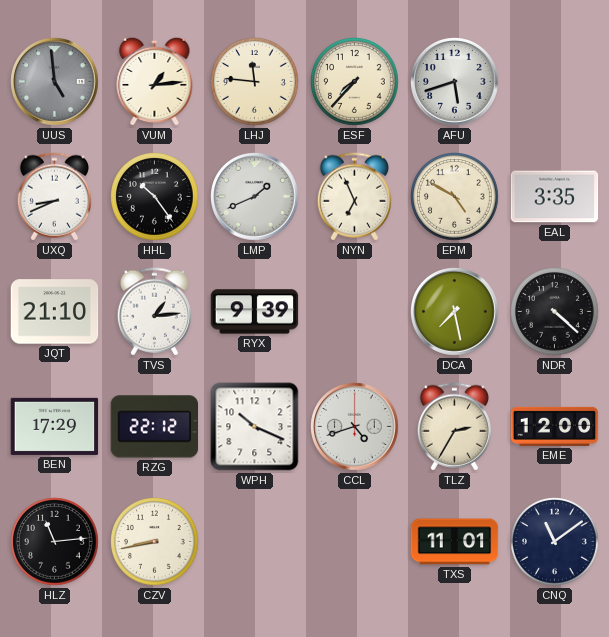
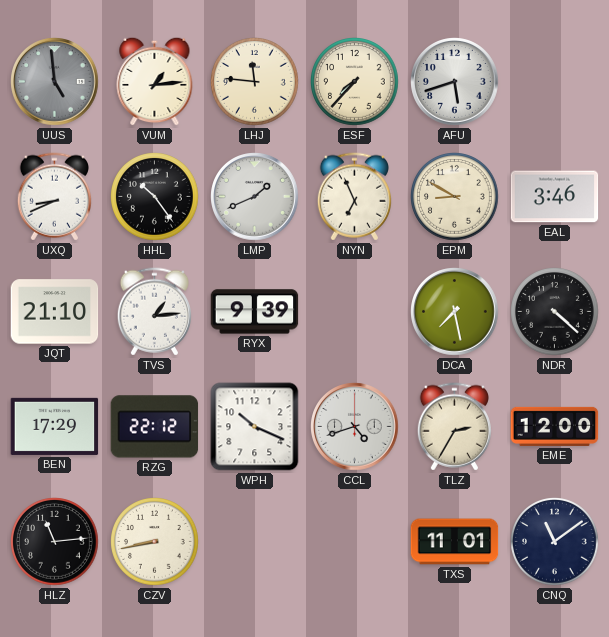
EPM: 4:50 -> 8:50 (455, 197)
EAL: 3:35 -> 3:46 (555, 197)
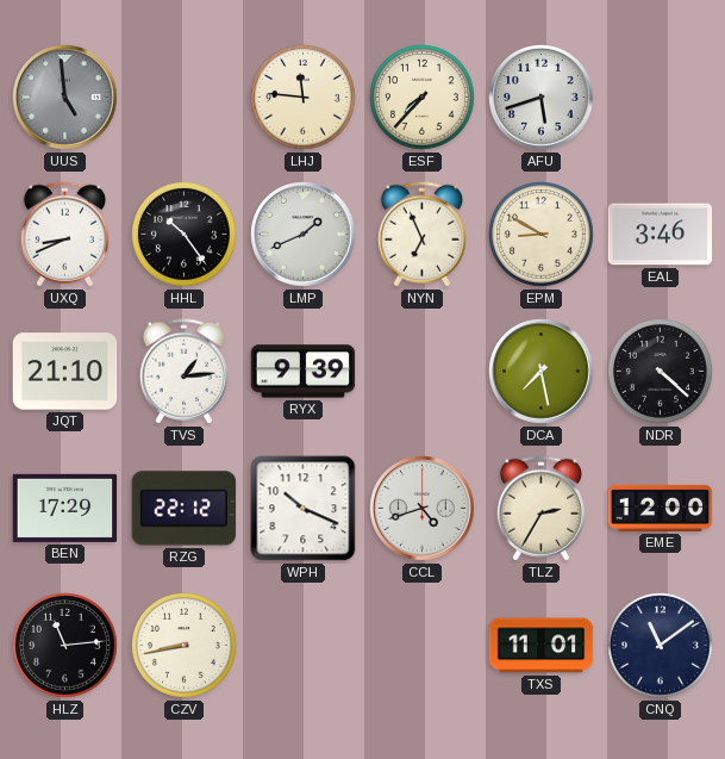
VUM: 1:14 -> none (155, 81)
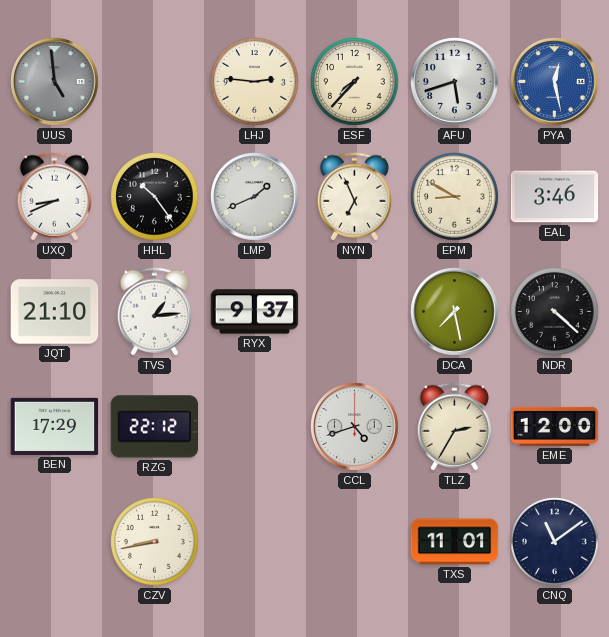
LHJ: 11:46 -> 2:46 (255, 82)
PYA: none -> 12:28 (555, 82)
RYX: 9:39 -> 9:37 (255, 312)
WPH: 10:19 -> none (304, 509)
HLZ: 11:14 -> none (65, 646)
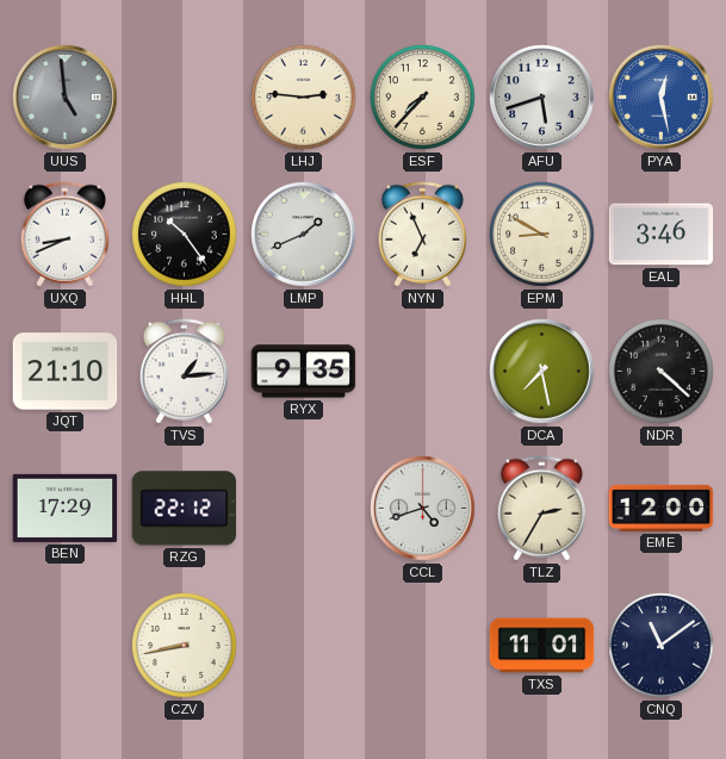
RYX: 9:37 -> 9:35 (304, 372)
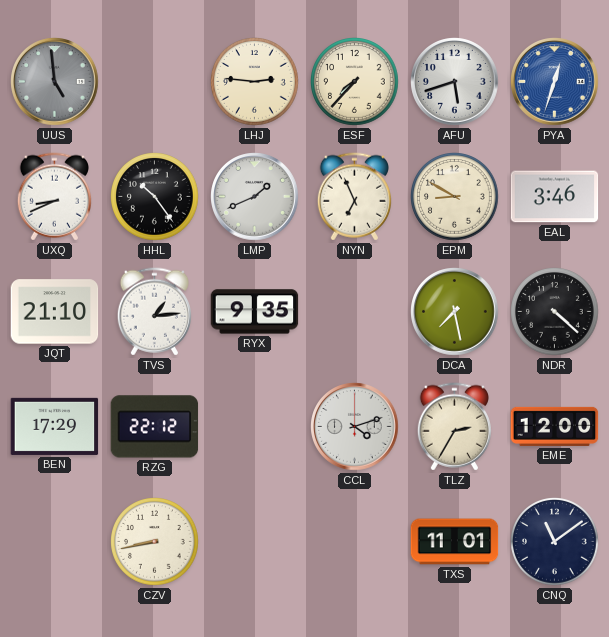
PYA: 12:28 -> 12:33 (555, 82)
CCL: 4:42 -> 4:12 (355, 427)
